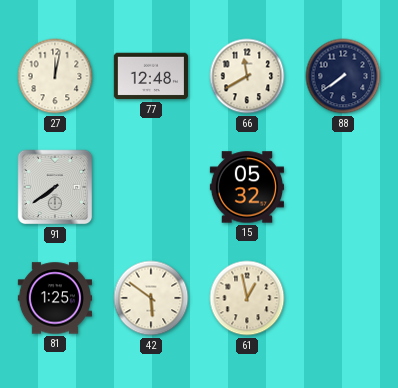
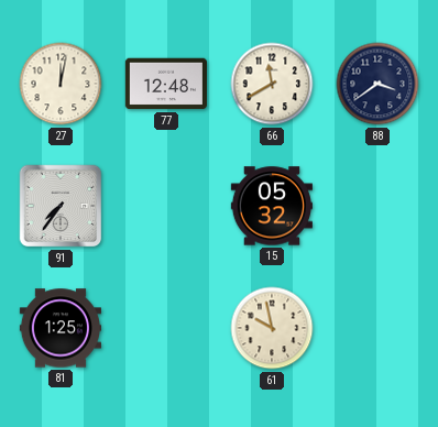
88: 7:39 -> 3:39 (377, 84)
91: 7:39 -> 7:36 (61, 206)
42: 5:51 -> none (151, 298)
61: 12:58 -> 9:58 (272, 328)
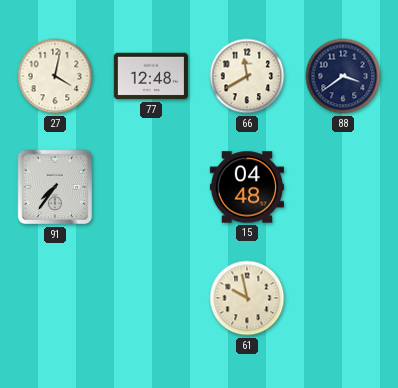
27: 12:02 -> 4:02 (55, 76)
15: 05:32 -> 04:48 (246, 187)
81: 1:25 -> none (59, 328)
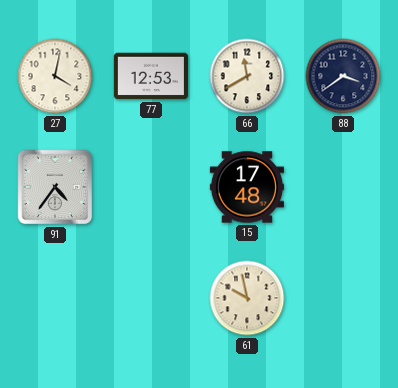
77: 12:48 -> 12:53 (151, 76)
91: 7:36 -> 4:36 (55, 187)
15: 04:48 -> 17:48 (246, 187)
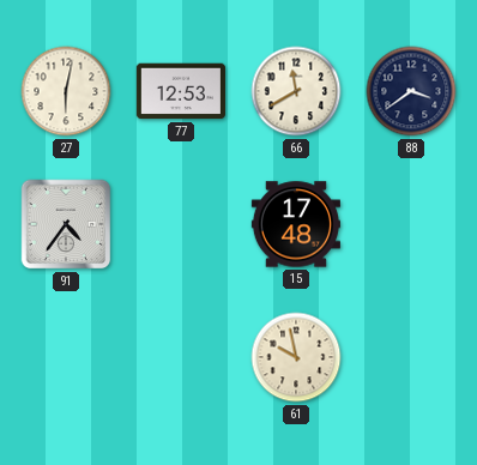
27: 4:02 -> 6:02 (66, 91)
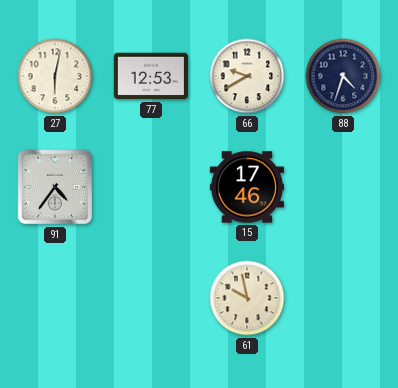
66: 11:40 -> 9:40 (247, 76)
88: 3:39 -> 4:33 (343, 76)
15: 17:48 -> 17:46 (246, 187)
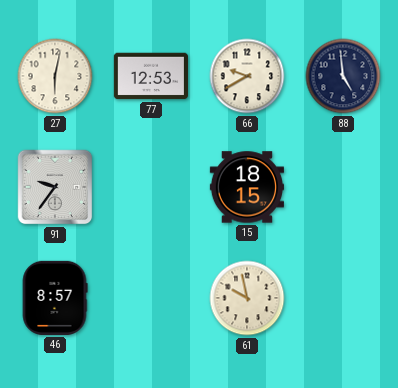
88: 4:33 -> 4:59 (343, 76)
91: 4:36 -> 9:36 (55, 187)
15: 17:46 -> 18:15 (246, 187)
46: none -> 8:57 (55, 298)
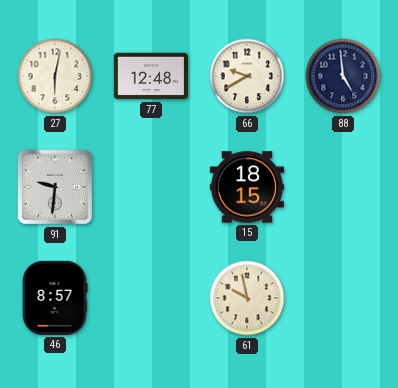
77: 12:53 -> 12:48 (151, 76)
91: 9:36 -> 9:31 (55, 187)
